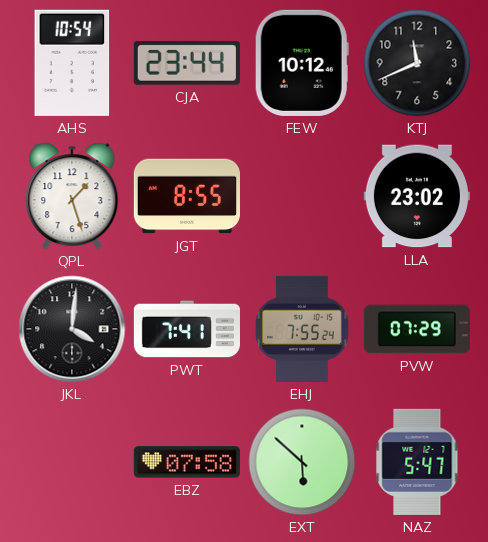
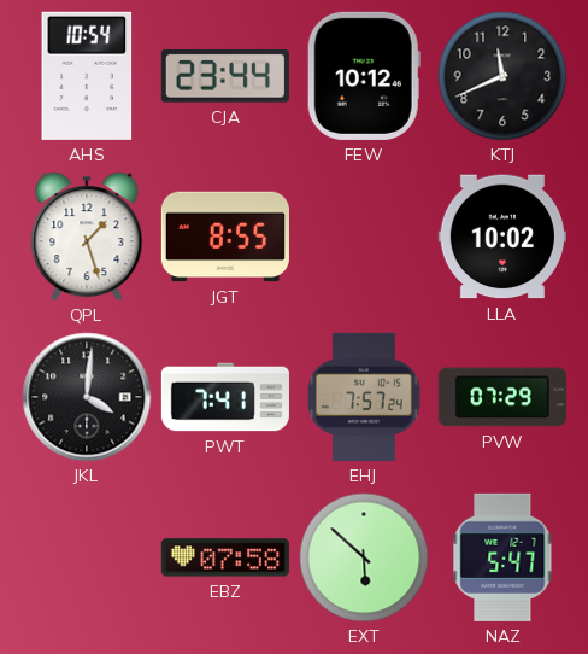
LLA: 23:02 -> 10:02 (502, 237)
EHJ: 7:55 -> 7:57 (365, 397)
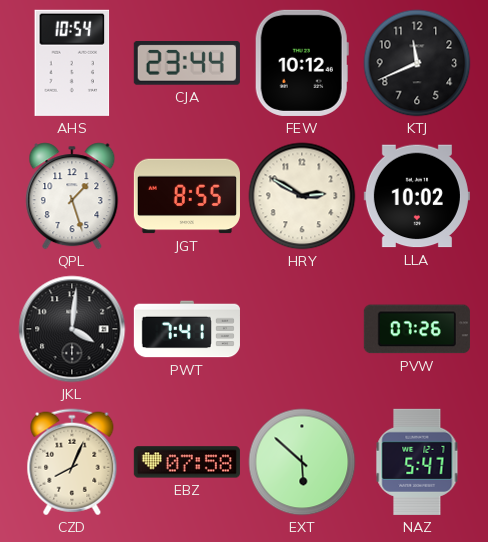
HRY: none -> 2:50 (302, 196)
EHJ: 7:57 -> none (365, 397)
PVW: 07:29 -> 07:26 (417, 329)
CZD: none -> 8:04 (72, 462)
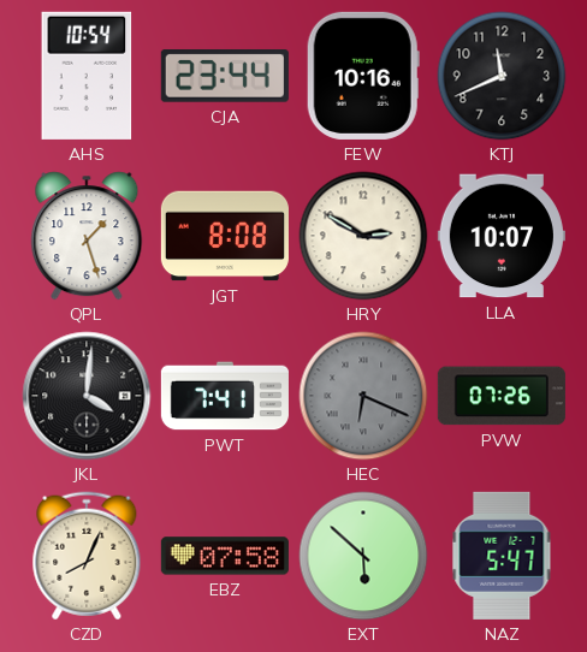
FEW: 10:12 -> 10:16 (363, 76)
JGT: 8:55 -> 8:08 (225, 236)
LLA: 10:02 -> 10:07 (502, 236)
HEC: none -> 6:19 (363, 396)
